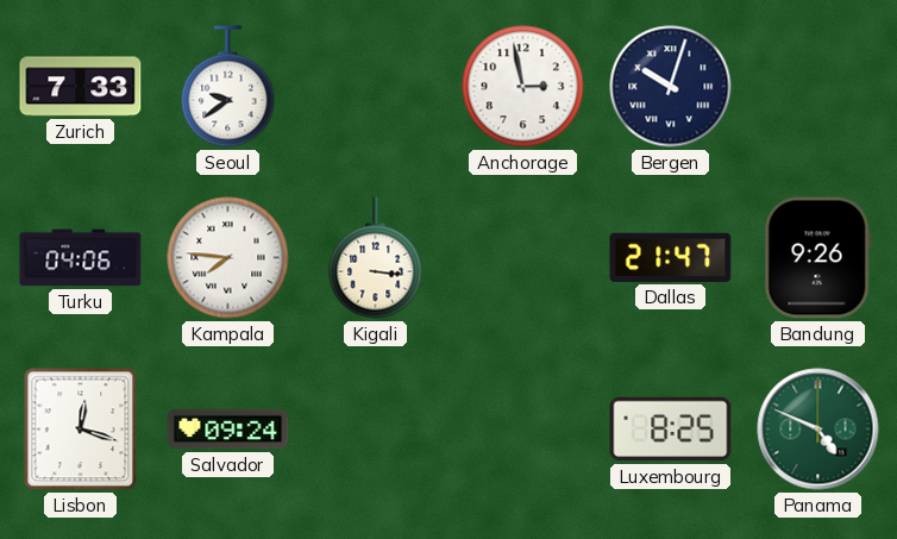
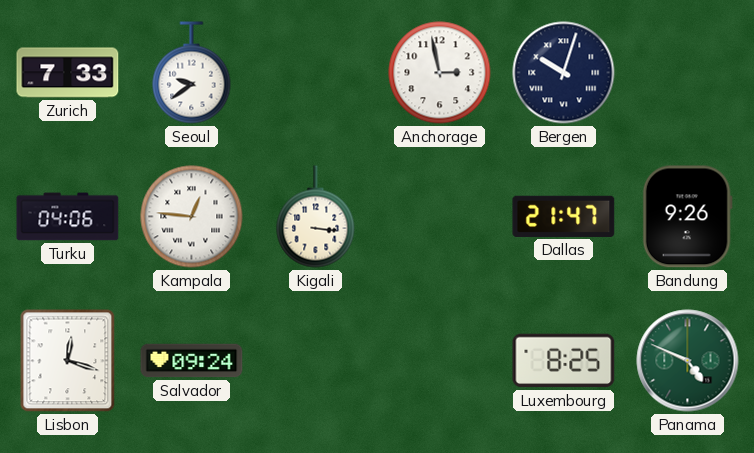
Kampala: 7:46 -> 12:46 (192, 217)
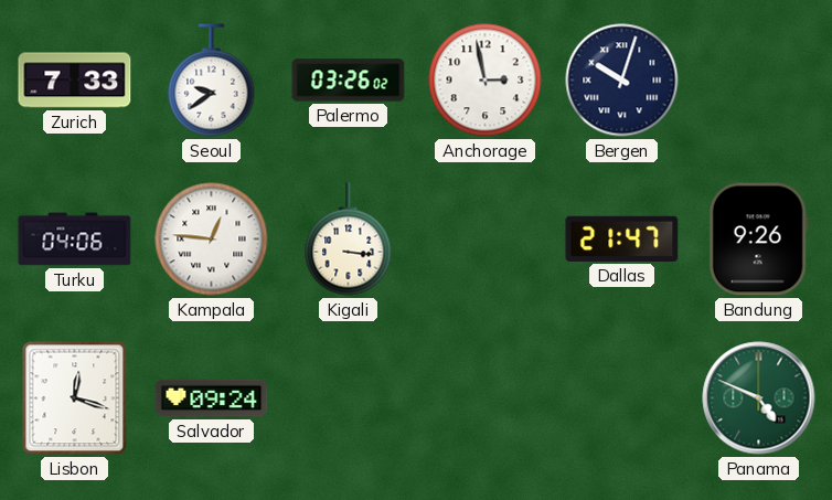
Palermo: none -> 03:26 (349, 81)
Luxembourg: 8:25 -> none (564, 361)
